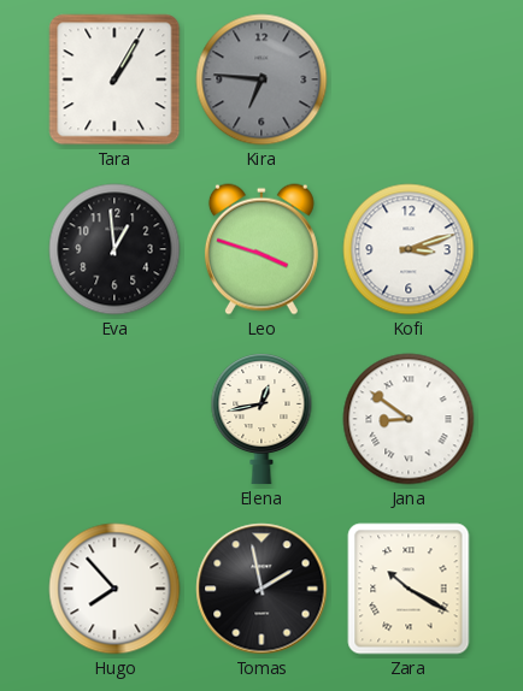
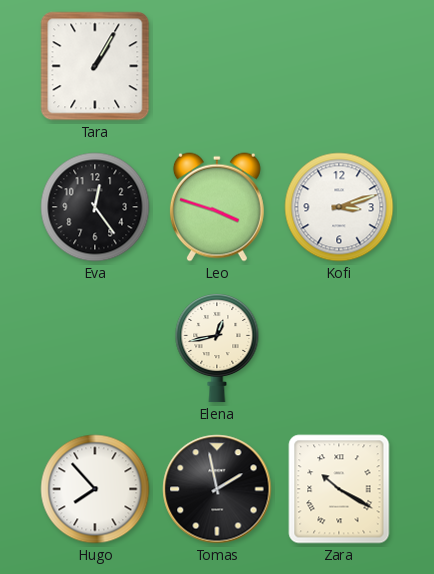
Kira: 6:46 -> none (261, 79)
Eva: 12:59 -> 12:24 (95, 207)
Jana: 8:51 -> none (409, 419)
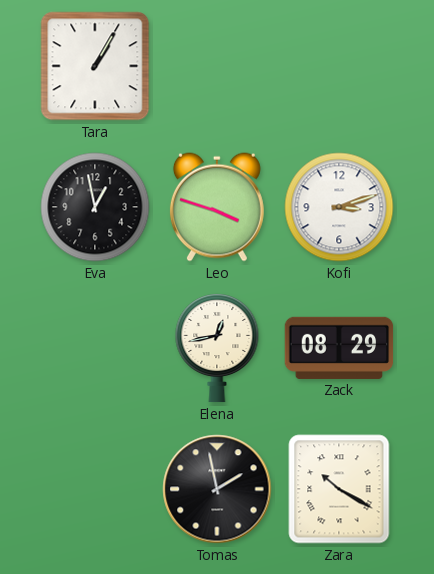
Eva: 12:24 -> 12:58 (95, 207)
Zack: none -> 08:29 (339, 348)
Hugo: 7:53 -> none (95, 489)
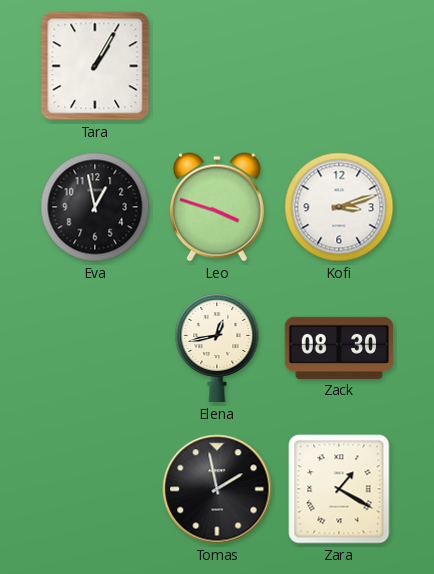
Zack: 08:29 -> 08:30 (339, 348)
Zara: 10:20 -> 1:20 (339, 489)
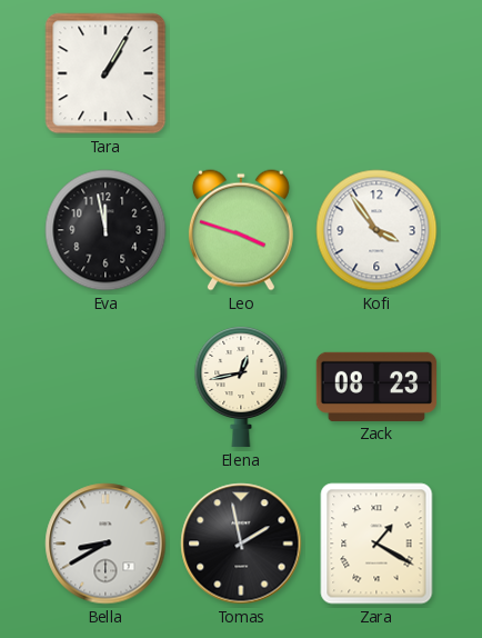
Eva: 12:58 -> 11:58 (106, 230)
Kofi: 3:12 -> 3:54 (376, 230)
Zack: 08:30 -> 08:23 (376, 387)
Bella: none -> 8:40 (106, 544)
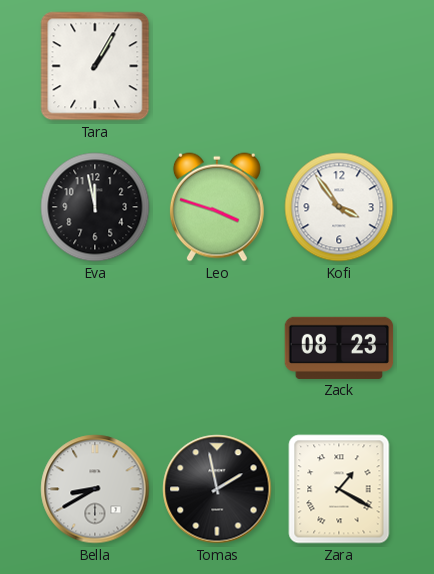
Elena: 12:43 -> none (241, 388)
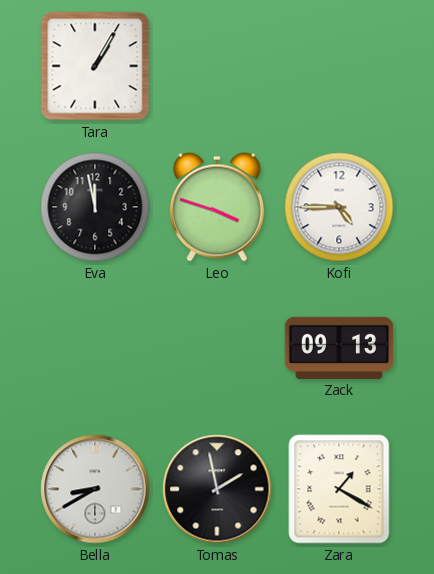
Kofi: 3:54 -> 4:45 (339, 207)
Zack: 08:23 -> 09:13 (339, 348)
